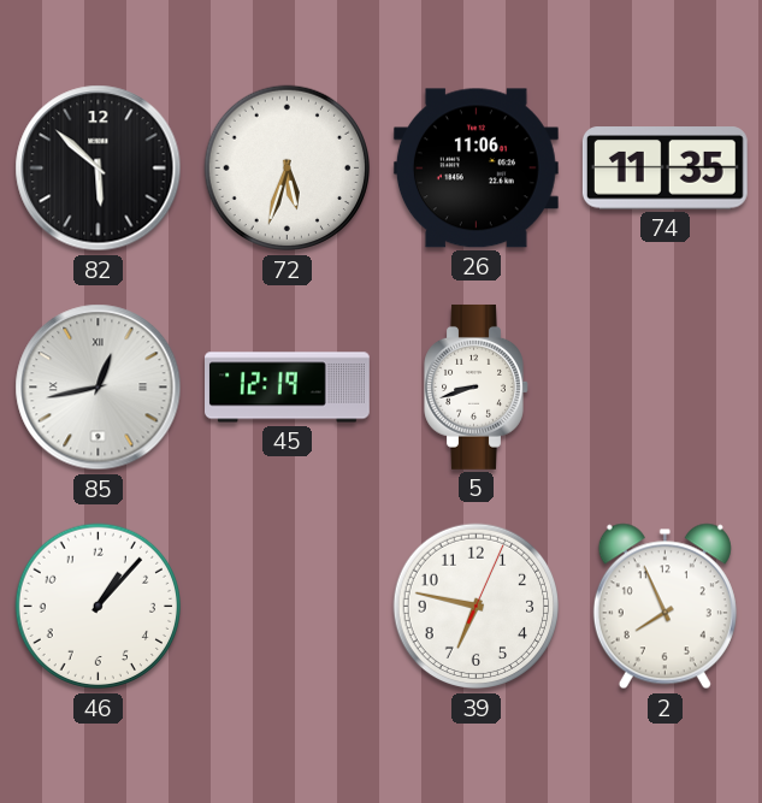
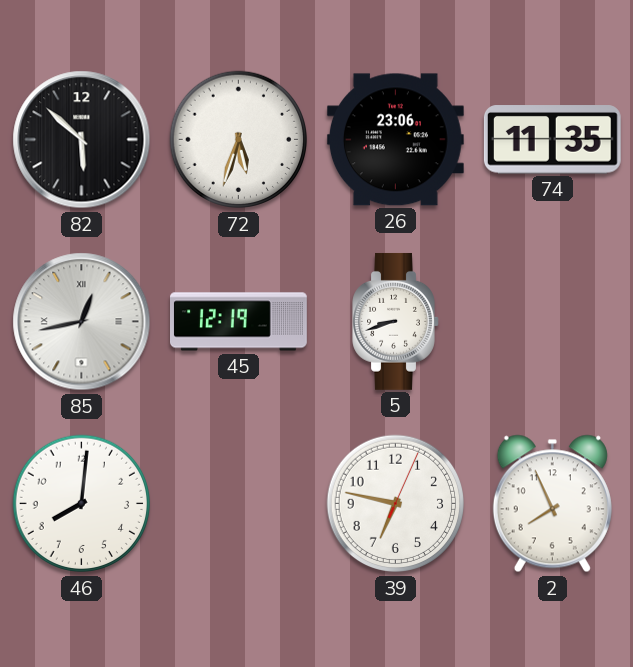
26: 11:06 -> 23:06 (395, 140)
46: 1:07 -> 8:01 (82, 504)
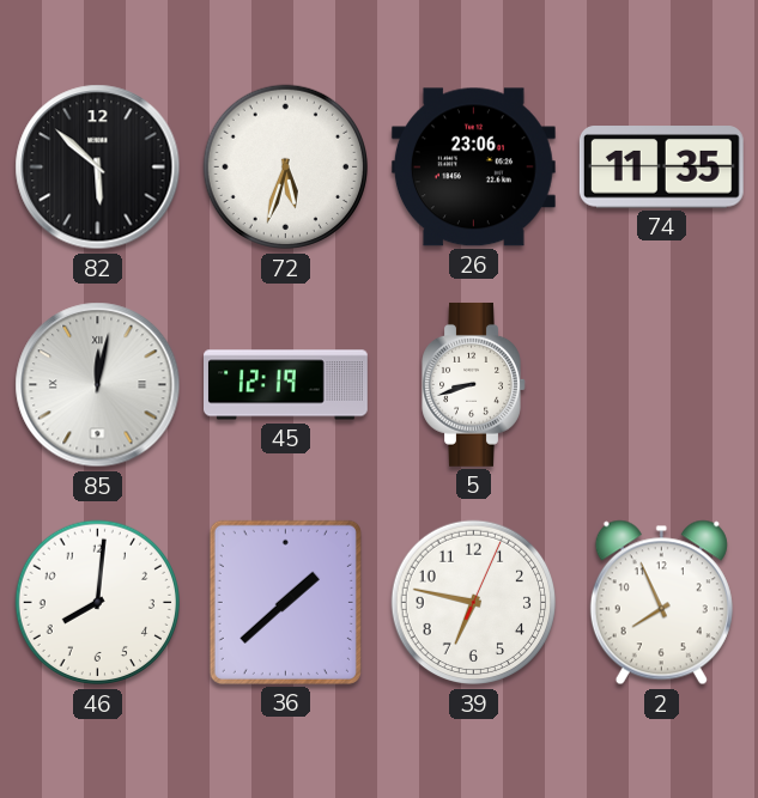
85: 12:43 -> 12:02 (98, 385)
36: none -> 1:38 (285, 602)
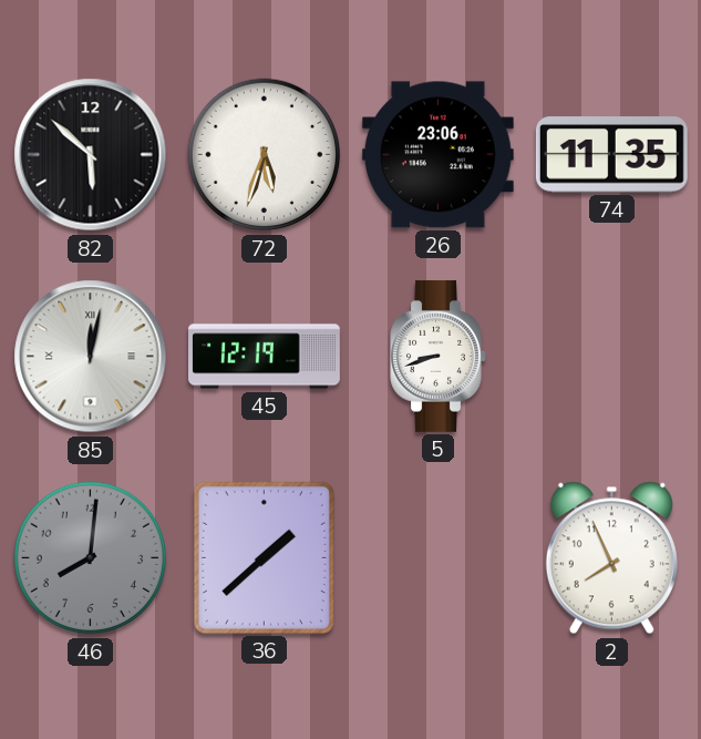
46 dial: white -> grey (91, 558)
39: 6:47 -> none (474, 603)
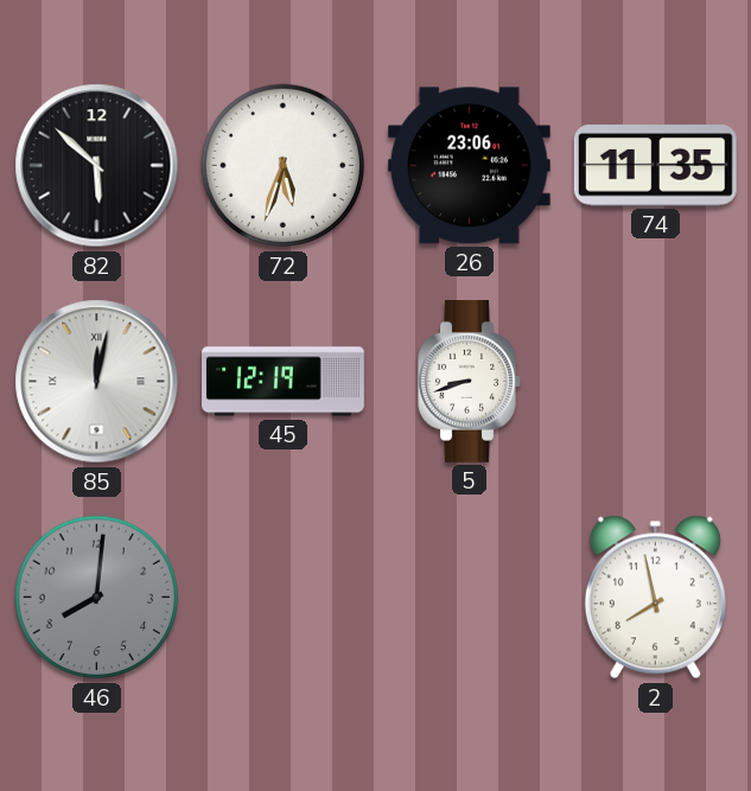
36: 1:38 -> none (264, 557)
2: 7:56 -> 7:58 (655, 598)
